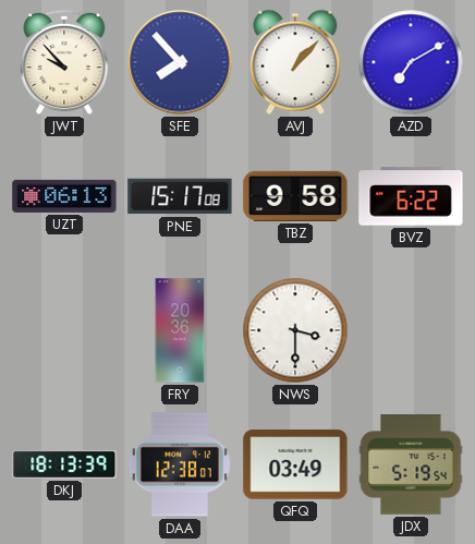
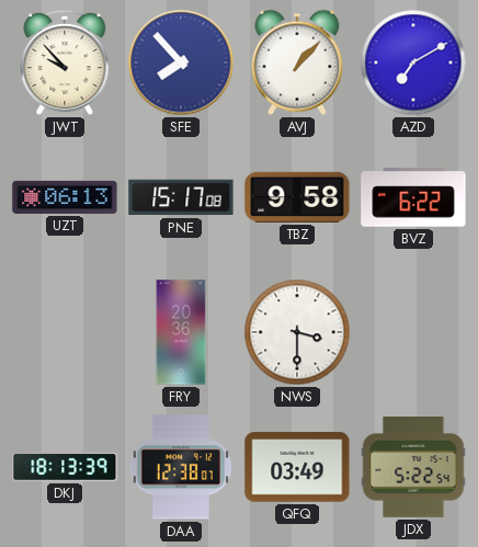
JDX: 5:19 -> 5:22 (413, 468)
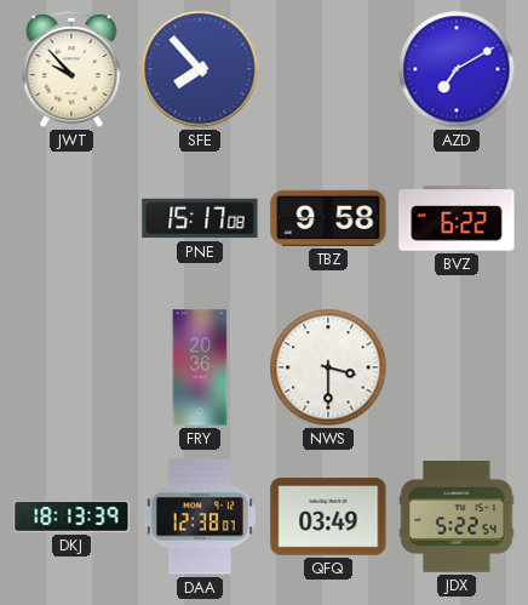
AVJ: 1:07 -> none (297, 62)
UZT: 06:13 -> none (65, 197)
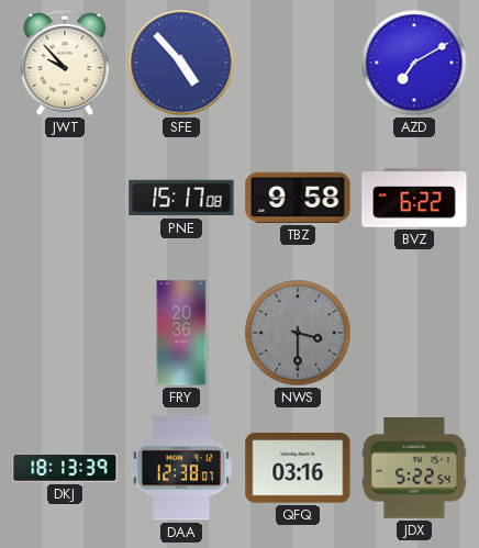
SFE: 7:53 -> 4:53 (181, 63)
NWS dial: white -> grey (298, 333)
QFQ: 03:49 -> 03:16 (298, 468)
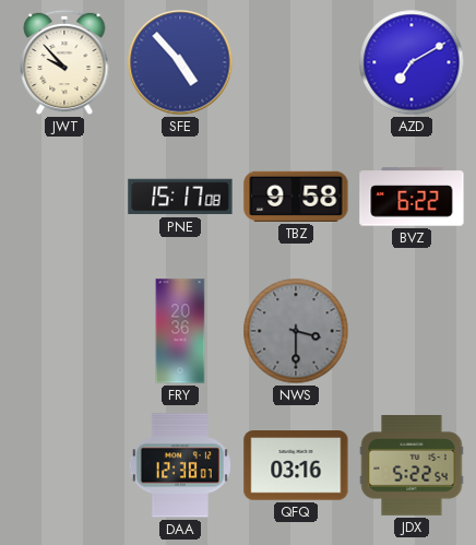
DKJ: 18:13 -> none (65, 469)
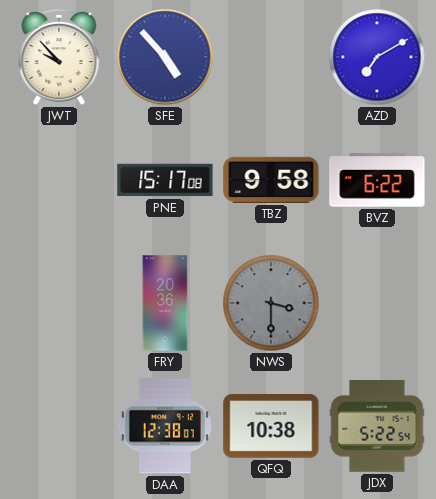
QFQ: 03:16 -> 10:38 (271, 426)
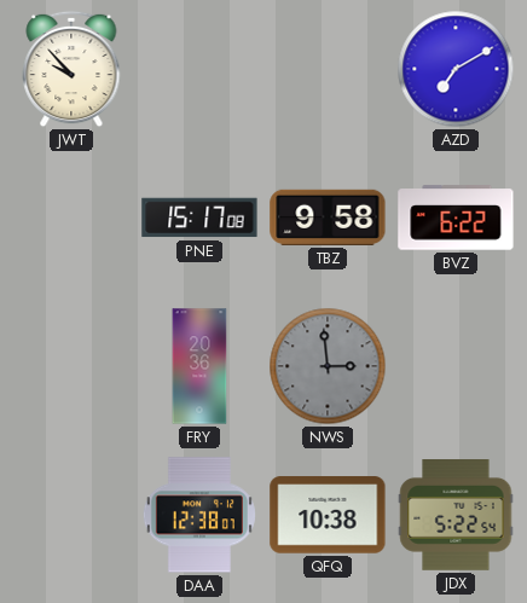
SFE: 4:53 -> none (165, 57)
NWS: 3:30 -> 2:59 (328, 366)
